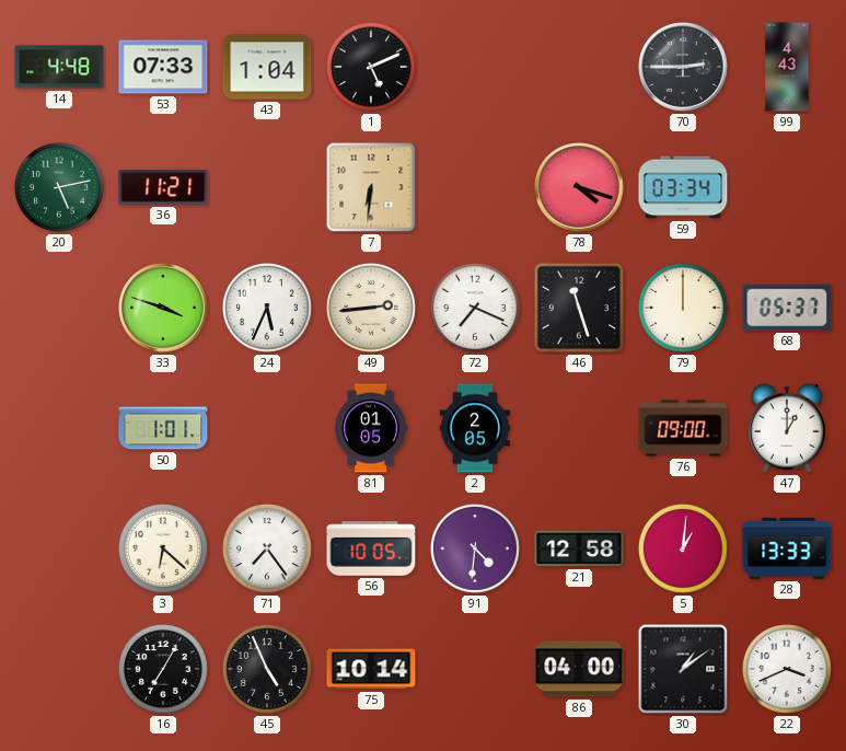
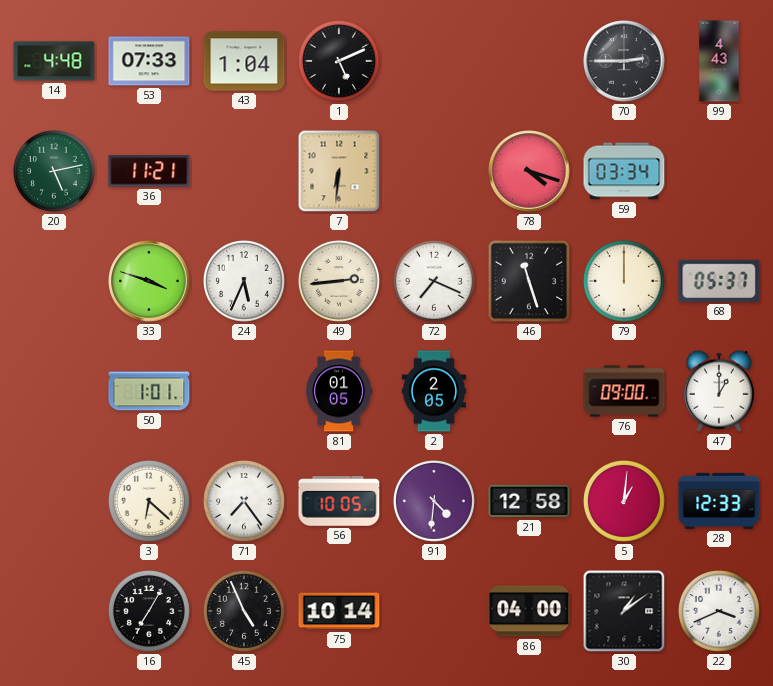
28: 13:33 -> 12:33 (719, 501)
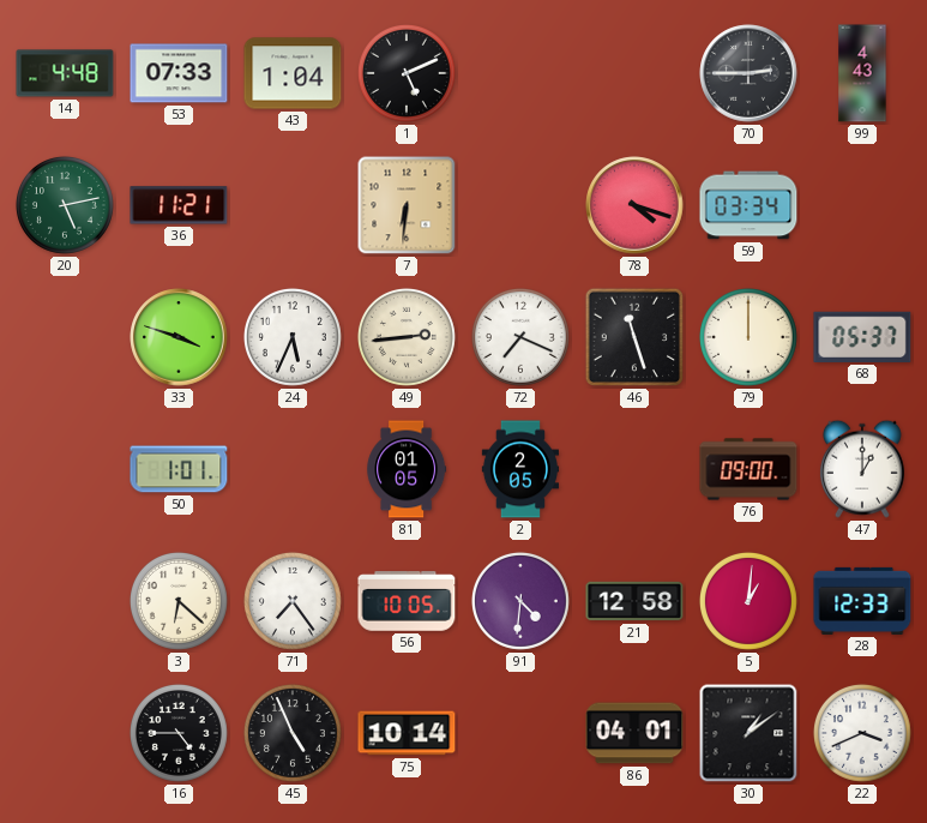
16: 7:05 -> 4:45 (179, 733)
86: 04:00 -> 04:01 (634, 733)
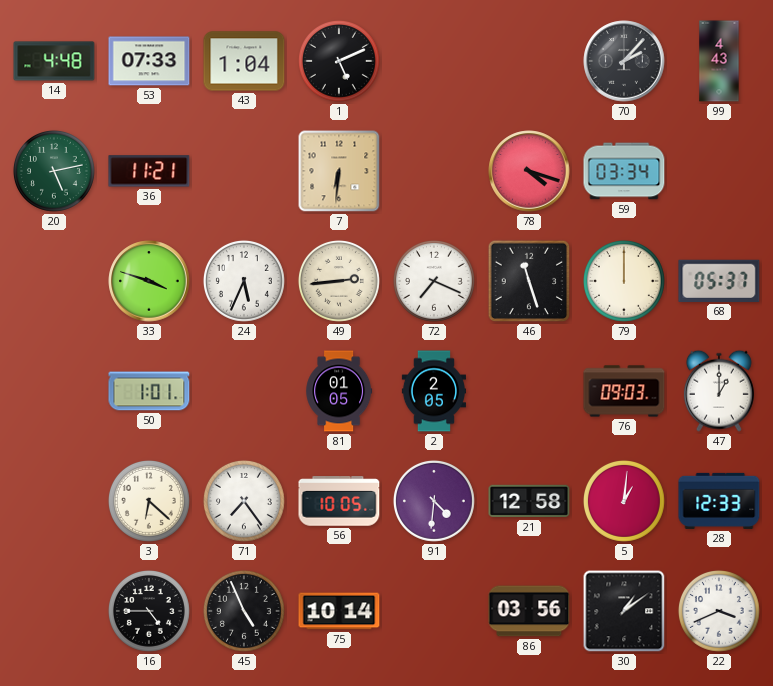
70: 2:45 -> 2:07 (624, 61)
76: 09:00 -> 09:03 (624, 391)
86: 04:01 -> 03:56 (529, 611)
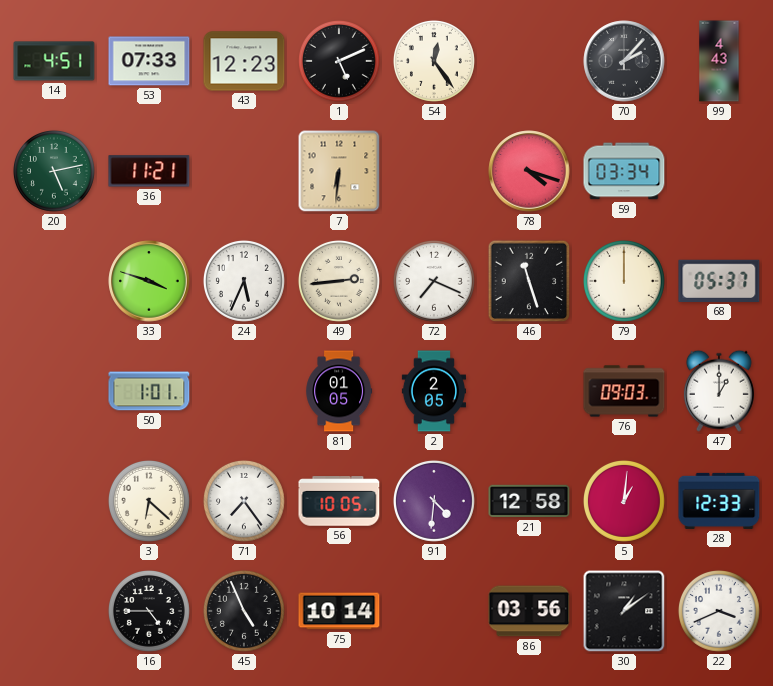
14: 4:48 -> 4:51 (54, 61)
43: 1:04 -> 12:23 (244, 61)
54: none -> 12:24 (434, 61)
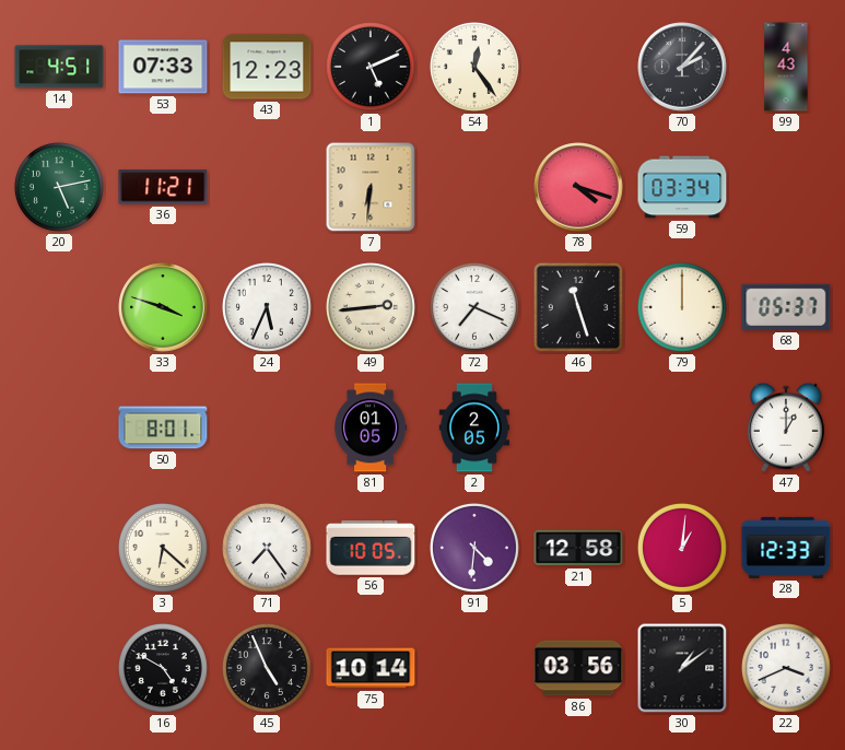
50: 1:01 -> 8:01 (163, 427)
76: 09:03 -> none (624, 391)
16: 4:45 -> 4:50 (163, 668)
